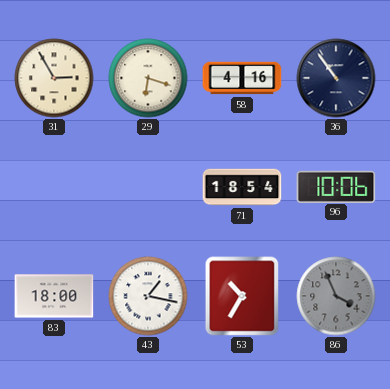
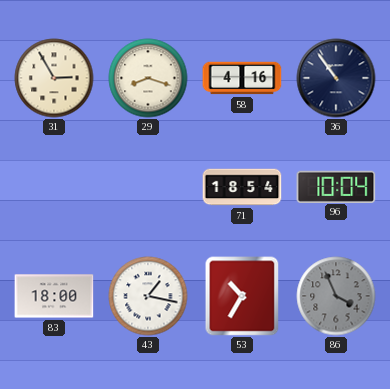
29: 6:18 -> 8:18 (148, 78)
96: 10:06 -> 10:04 (336, 186)
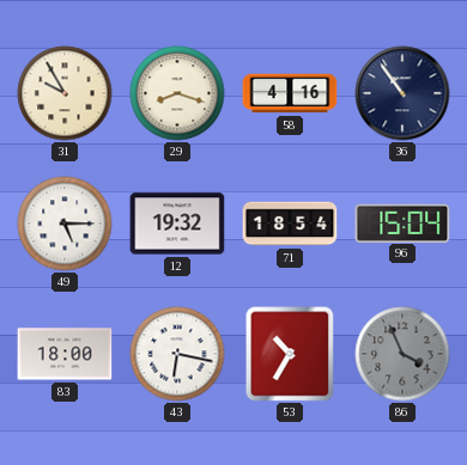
31: 2:55 -> 9:55 (65, 93)
49: none -> 5:15 (65, 224)
12: none -> 19:32 (177, 224)
96: 10:04 -> 15:04 (402, 222)
43: 1:17 -> 6:17 (177, 354)
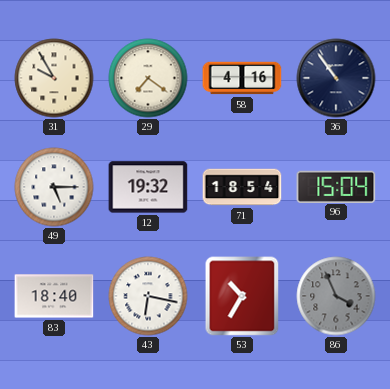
29: 8:18 -> 7:21 (148, 78)
83: 18:00 -> 18:40 (54, 296)
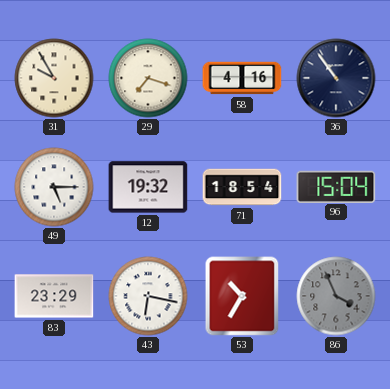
29: 7:21 -> 7:18 (148, 78)
83: 18:40 -> 23:29 (54, 296)
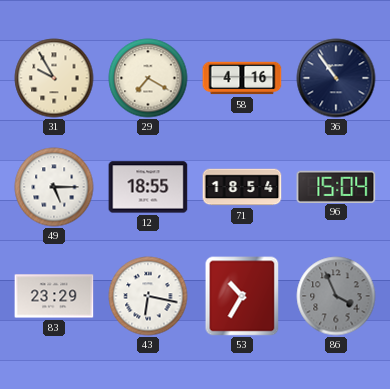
29: 7:18 -> 7:20 (148, 78)
12: 19:32 -> 18:55 (148, 187)
